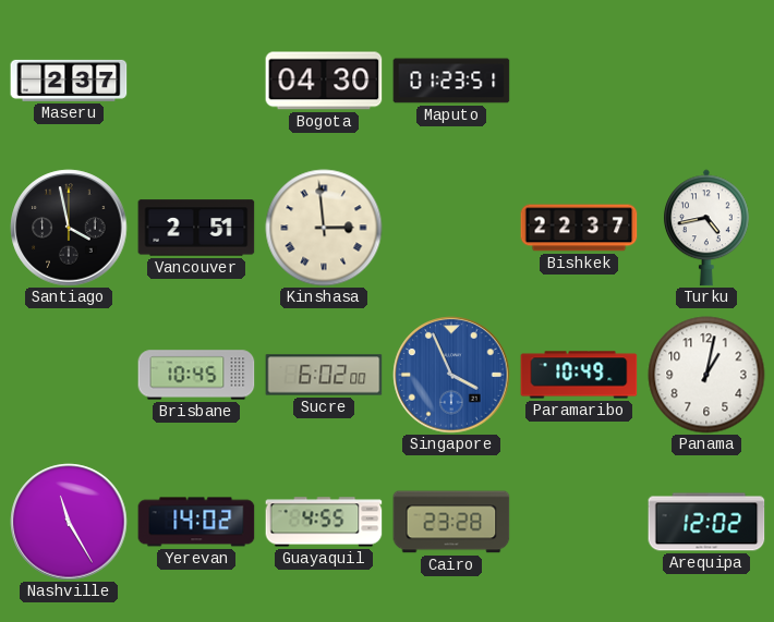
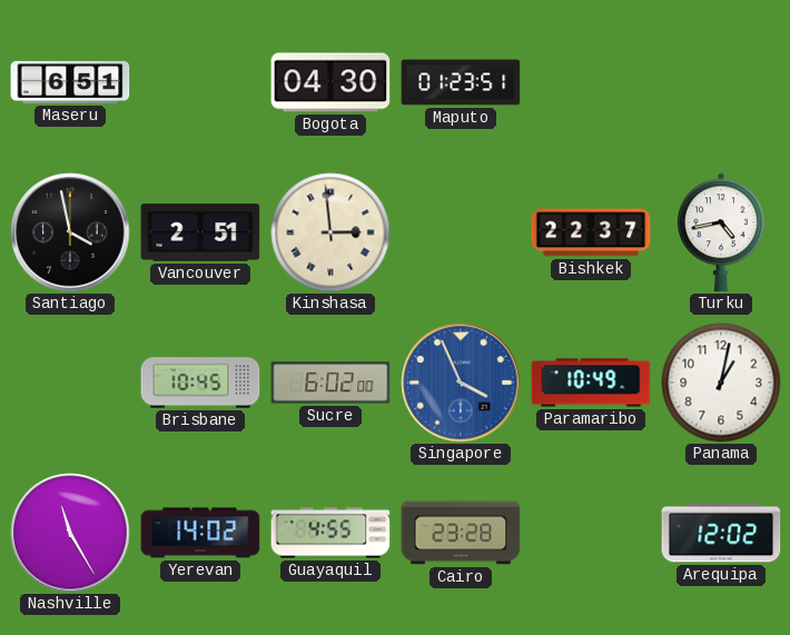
Maseru: 2:37 -> 6:51 (70, 82)
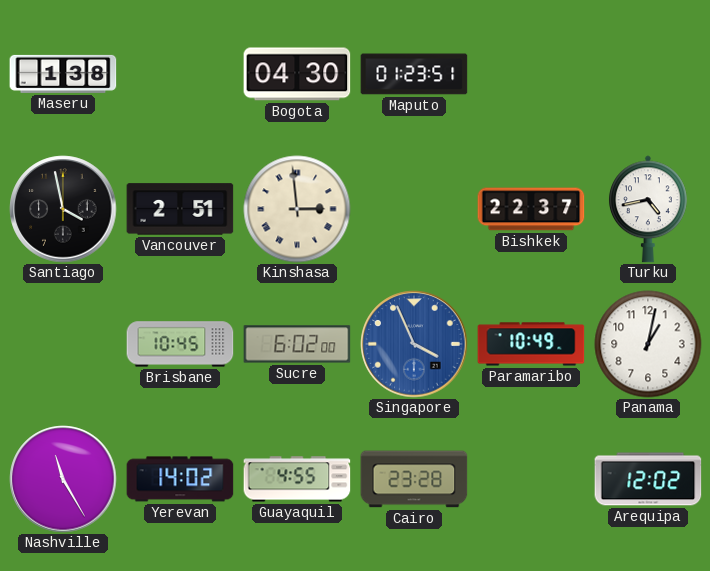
Maseru: 6:51 -> 1:38 (63, 74)
